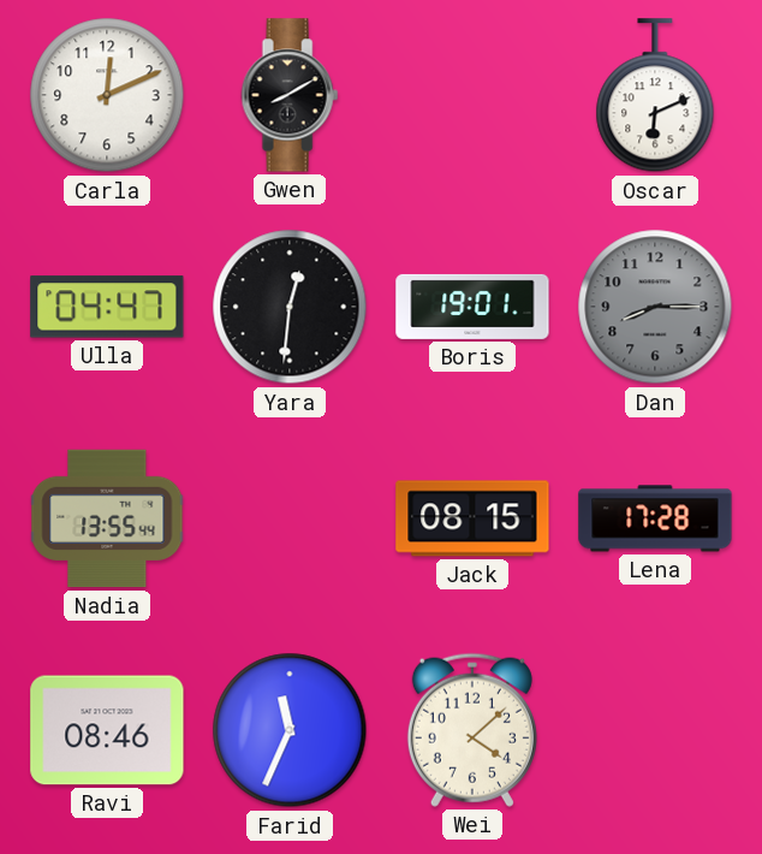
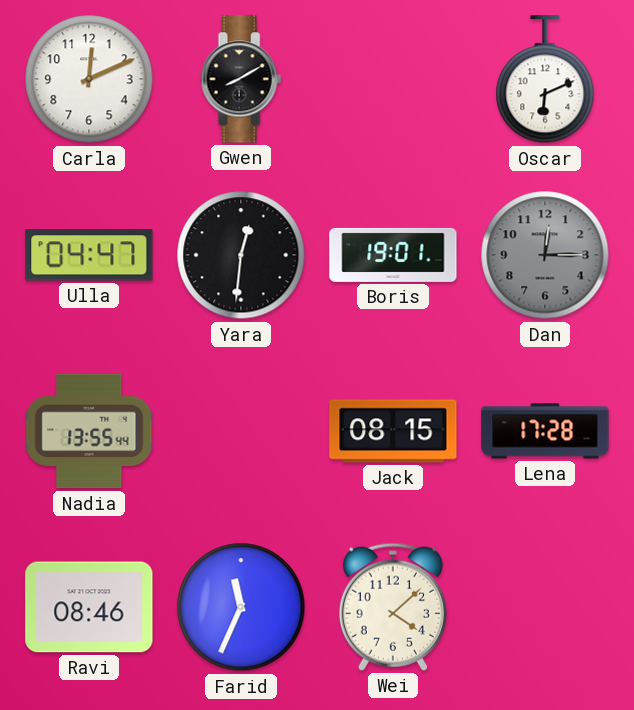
Dan: 8:15 -> 12:15 (545, 255)
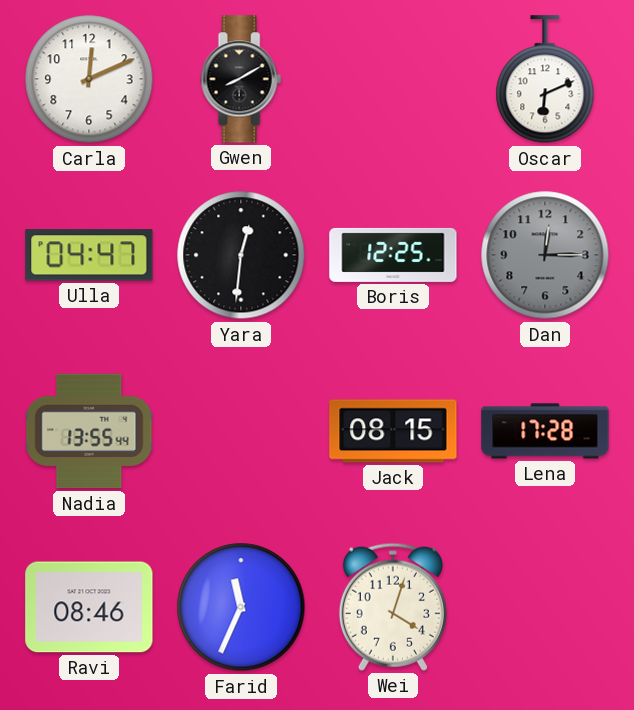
Boris: 19:01 -> 12:25 (393, 255)
Wei: 4:08 -> 4:03 (393, 607)
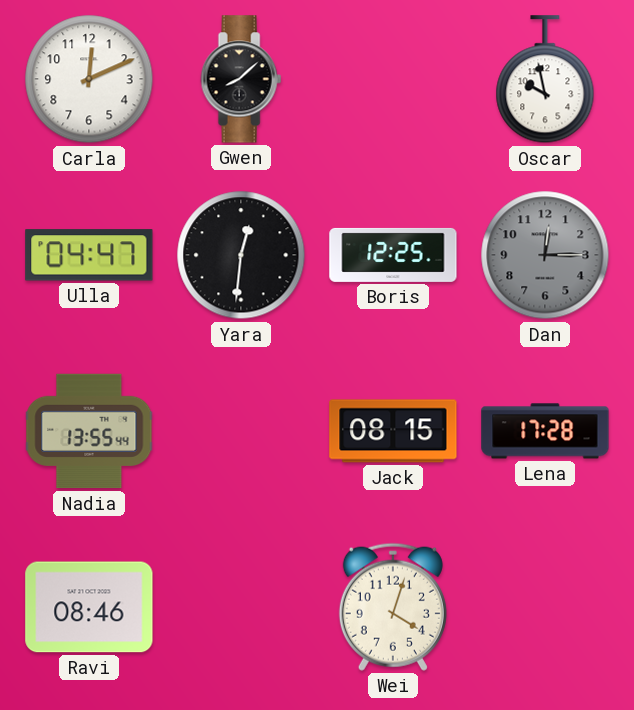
Gwen: 8:10 -> 8:08 (241, 79)
Oscar: 6:11 -> 9:58 (545, 80)
Farid: 11:34 -> none (241, 607)
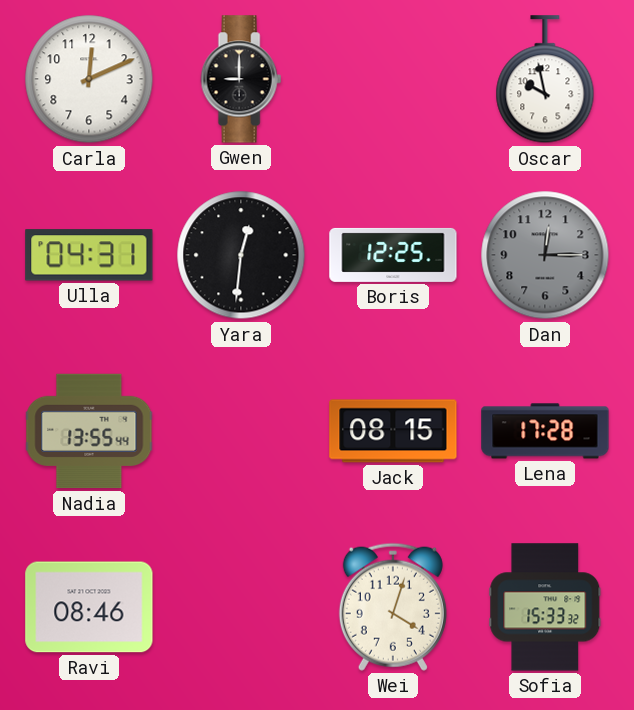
Gwen: 8:08 -> 9:00 (241, 79)
Ulla: 04:47 -> 04:31 (89, 255)
Sofia: none -> 15:33 (545, 607)
